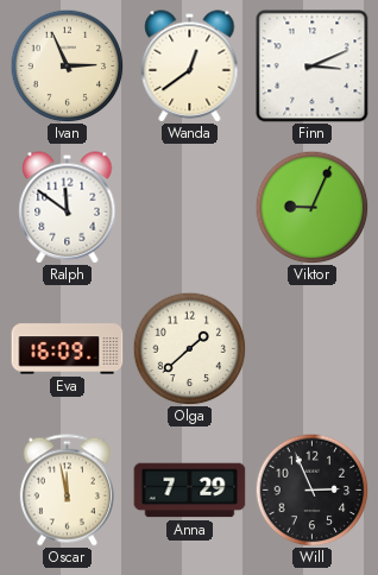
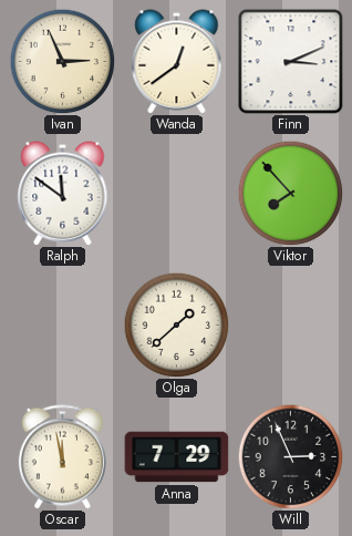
Viktor: 9:04 -> 7:53 (290, 193)
Eva: 16:09 -> none (68, 349)
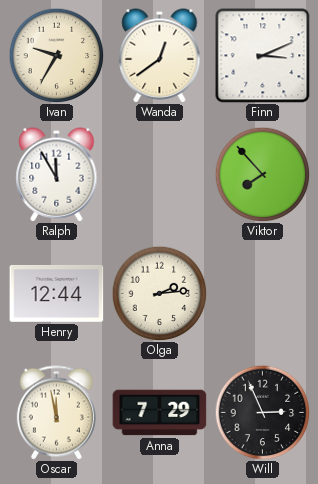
Ivan: 2:56 -> 9:35 (56, 55)
Ralph: 11:51 -> 11:55 (57, 175)
Henry: none -> 12:44 (57, 293)
Olga: 1:38 -> 2:14 (159, 293)
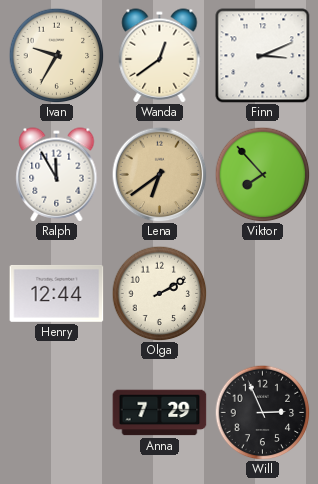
Lena: none -> 6:39 (159, 174)
Olga: 2:14 -> 2:10 (159, 293)
Oscar: 11:58 -> none (56, 413)
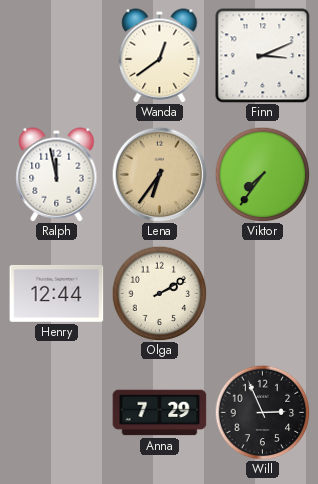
Ivan: 9:35 -> none (56, 55)
Ralph: 11:55 -> 11:58 (57, 175)
Lena: 6:39 -> 6:36 (159, 174)
Viktor: 7:53 -> 7:36 (262, 174)
